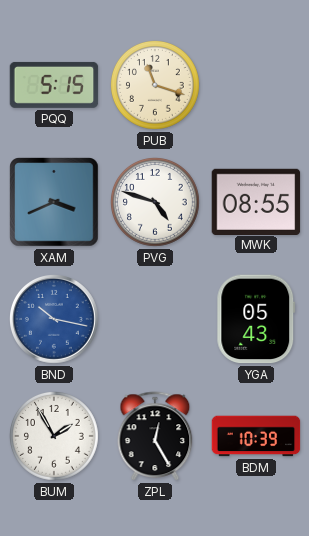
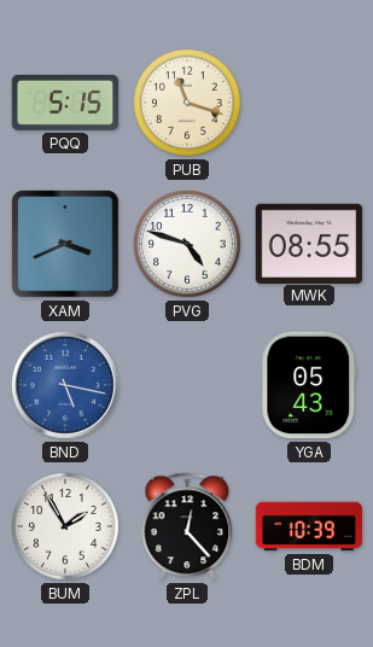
BND: 10:17 -> 5:17 (66, 386)
ZPL: 12:25 -> 12:23 (187, 526)
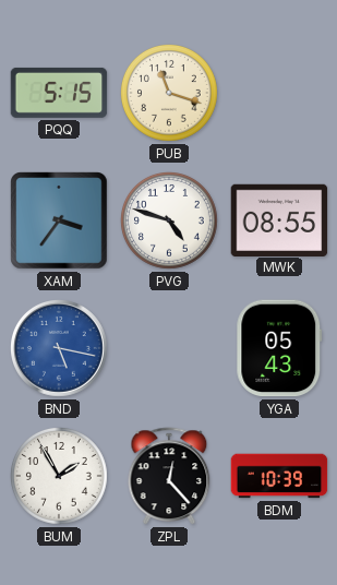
XAM: 3:41 -> 3:36 (59, 220)
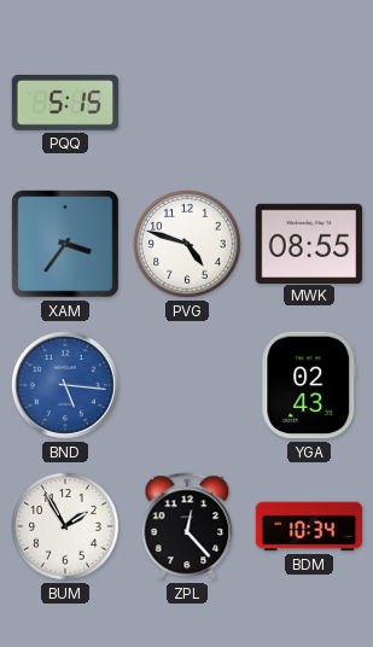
PUB: 11:18 -> none (170, 94)
BND: 5:17 -> 5:16 (66, 386)
YGA: 05:43 -> 02:43 (309, 385)
BDM: 10:39 -> 10:34 (309, 526)
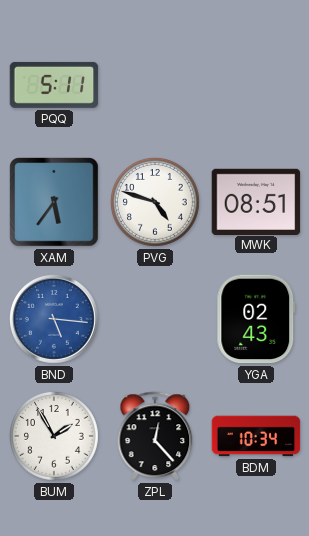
PQQ: 5:15 -> 5:11 (54, 85)
XAM: 3:36 -> 5:36 (54, 202)
MWK: 08:55 -> 08:51 (256, 201)
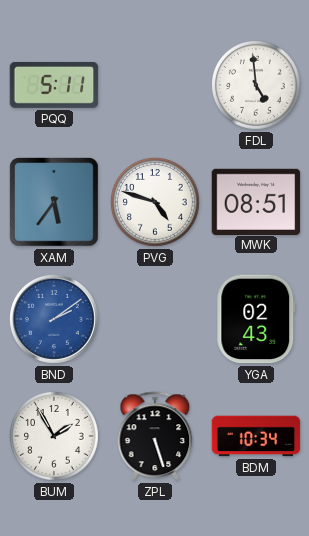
FDL: none -> 4:59 (257, 86)
BND: 5:16 -> 2:09 (55, 320)
ZPL: 12:23 -> 5:27 (155, 436)
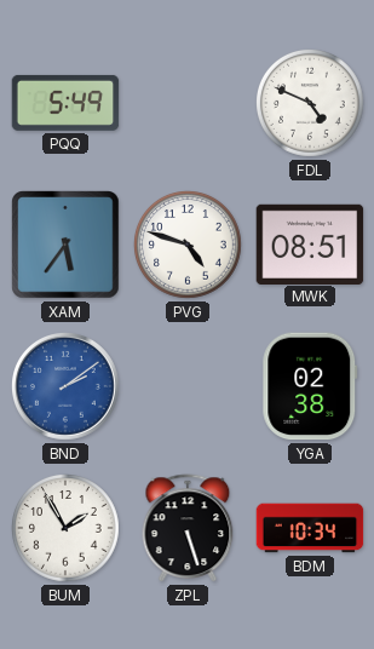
PQQ: 5:11 -> 5:49 (65, 103)
FDL: 4:59 -> 4:49 (311, 104)
YGA: 02:43 -> 02:38 (310, 386)
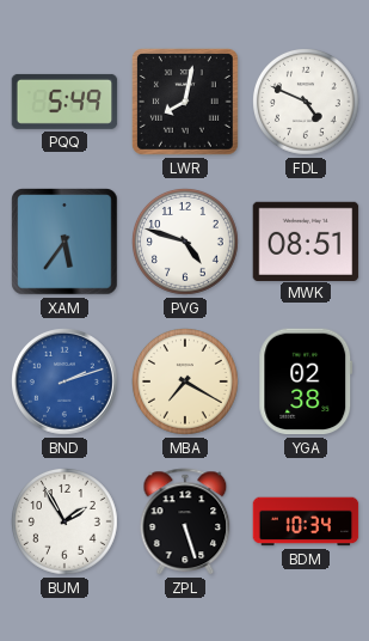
LWR: none -> 8:02 (185, 102)
BND: 2:09 -> 2:12 (66, 383)
MBA: none -> 7:20 (186, 383)
